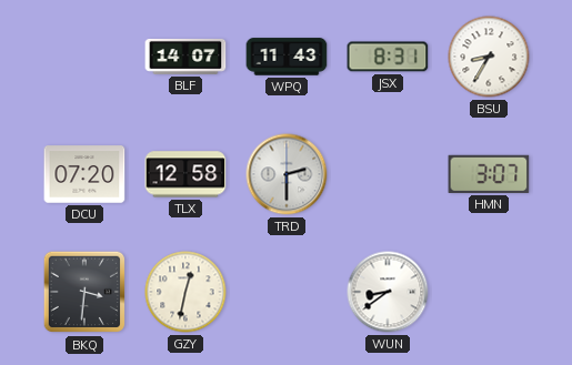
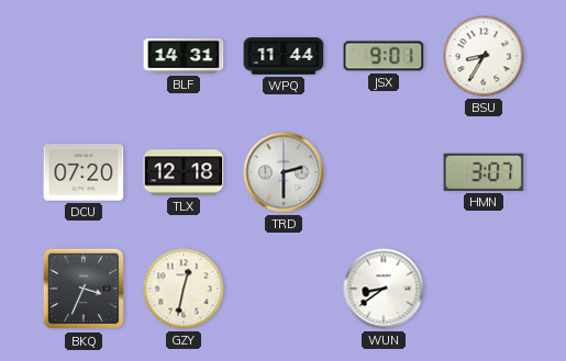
BLF: 14:07 -> 14:31 (184, 56)
WPQ: 11:43 -> 11:44 (284, 56)
JSX: 8:31 -> 9:01 (384, 56)
TLX: 12:58 -> 12:18 (184, 172)
BKQ: 3:31 -> 3:34 (84, 289)
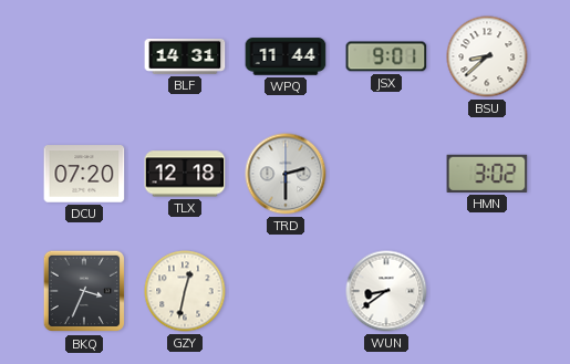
BSU: 8:35 -> 8:38 (487, 56)
HMN: 3:07 -> 3:02 (487, 174)
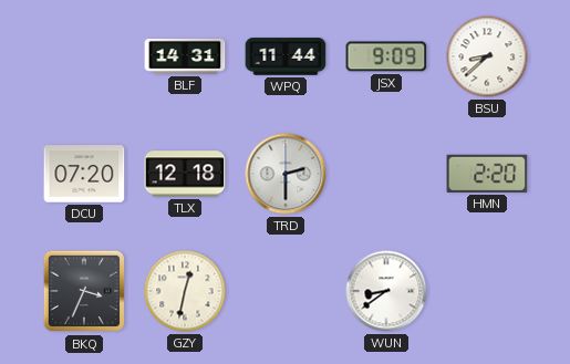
JSX: 9:01 -> 9:09 (386, 56)
HMN: 3:02 -> 2:20 (487, 174)
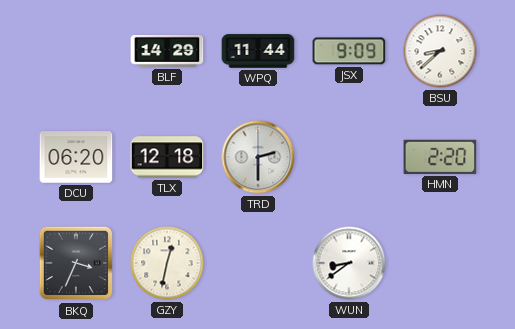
BLF: 14:31 -> 14:29 (167, 51)
DCU: 07:20 -> 06:20 (76, 157)
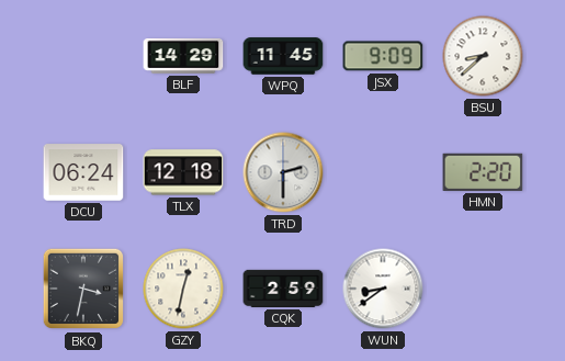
WPQ: 11:44 -> 11:45 (283, 56)
DCU: 06:20 -> 06:24 (83, 172)
BKQ: 3:34 -> 3:32 (83, 289)
CQK: none -> 2:59 (283, 289)
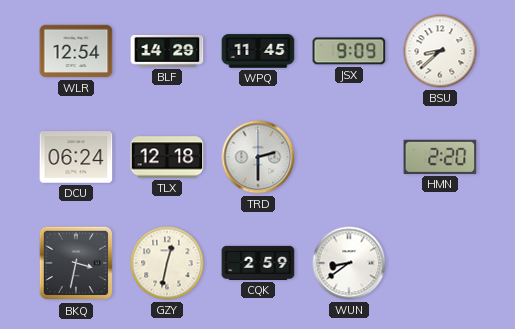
WLR: none -> 12:54 (76, 51)
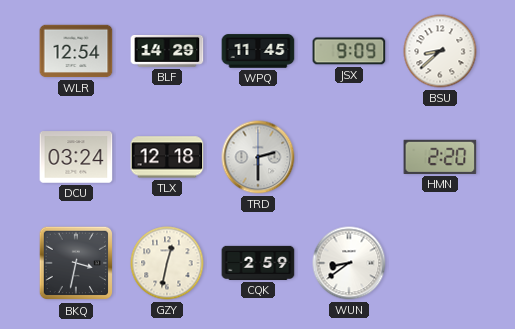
DCU: 06:24 -> 03:24 (76, 157)
